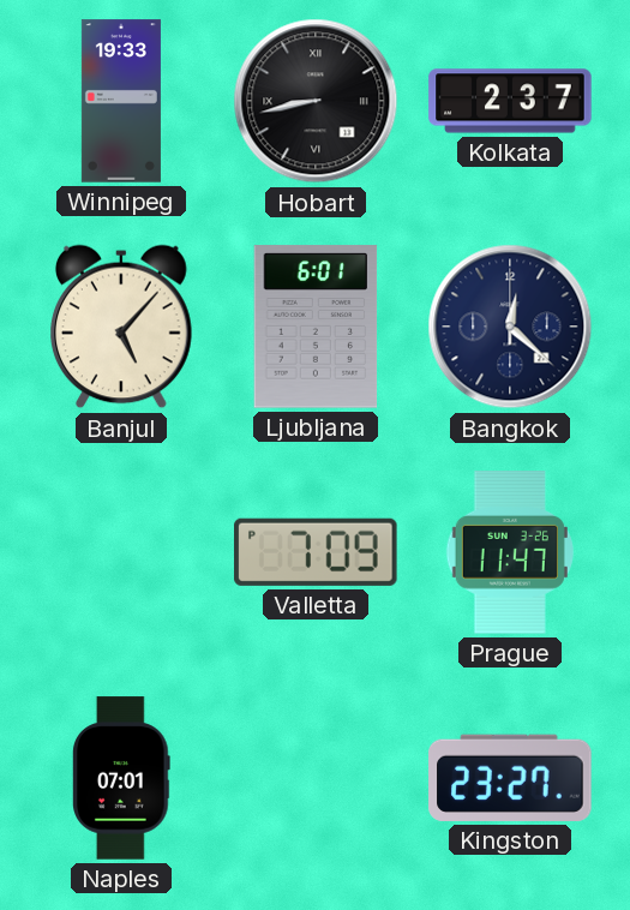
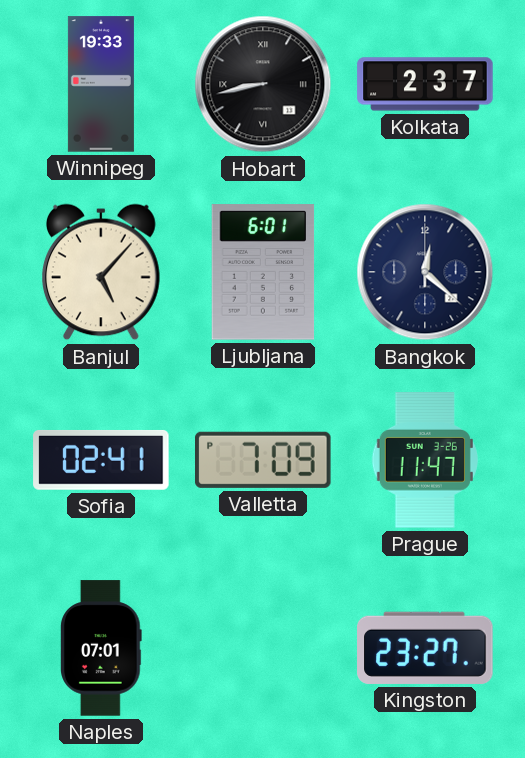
Sofia: none -> 02:41 (101, 460)
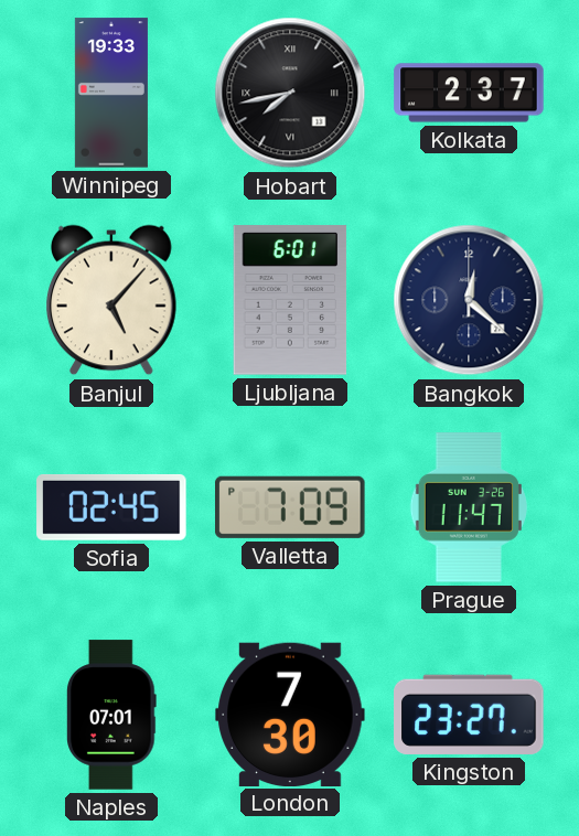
Hobart: 8:43 -> 7:43 (290, 93)
Sofia: 02:41 -> 02:45 (111, 507)
London: none -> 7:30 (290, 714)
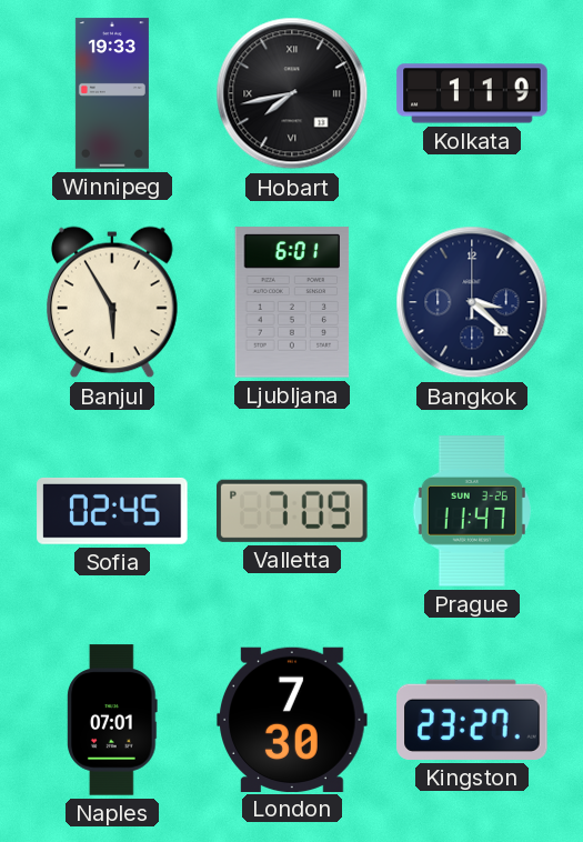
Kolkata: 2:37 -> 1:19 (472, 93)
Banjul: 5:07 -> 5:55 (113, 302)
Bangkok: 12:22 -> 3:22 (472, 302)
